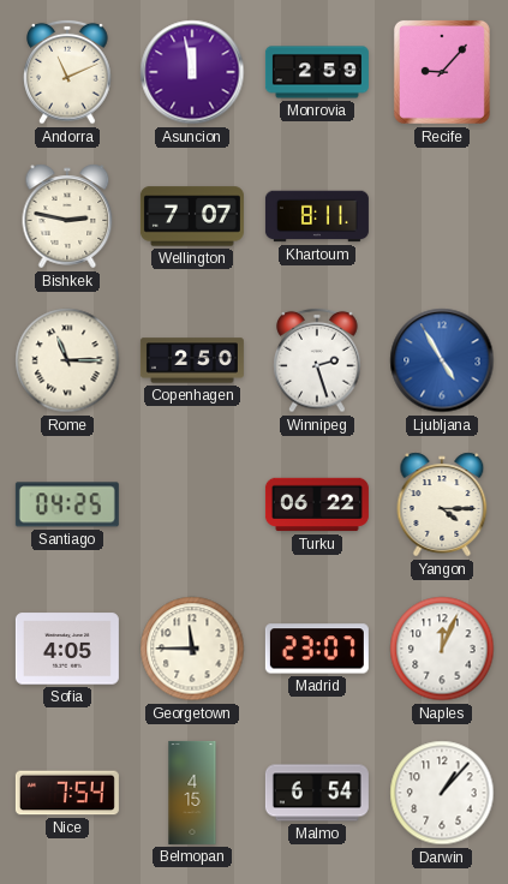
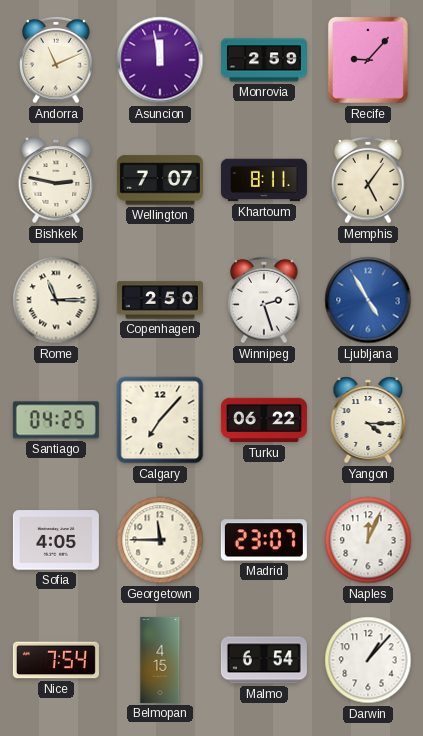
Memphis: none -> 5:06 (368, 180)
Calgary: none -> 7:07 (160, 420)
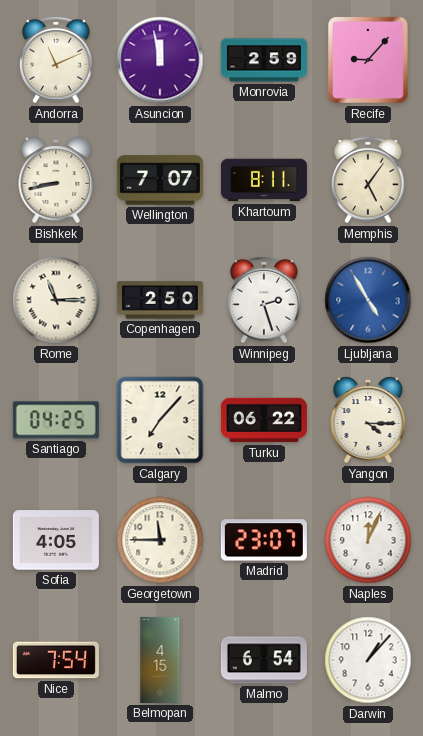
Bishkek: 2:47 -> 8:43 (56, 180)
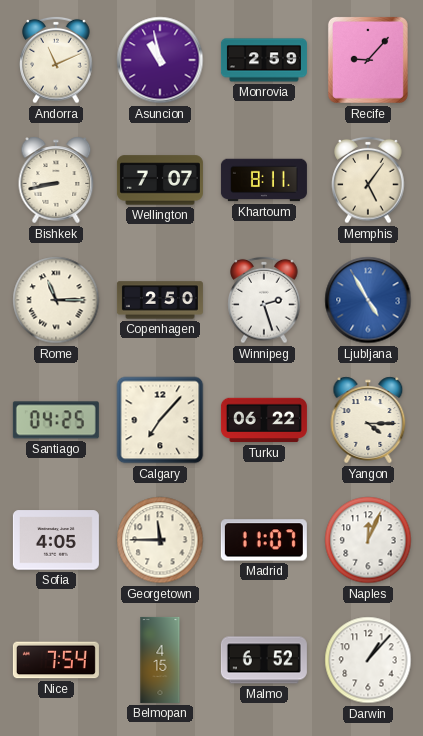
Asuncion: 11:58 -> 10:58 (160, 60)
Madrid: 23:07 -> 11:07 (264, 540)
Malmo: 6:54 -> 6:52 (264, 660)
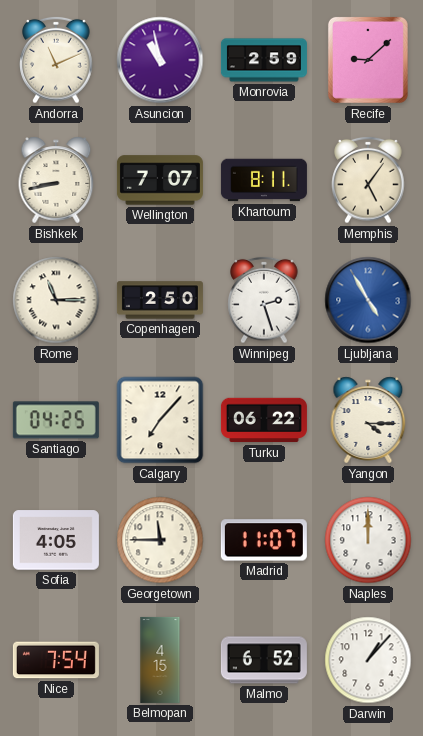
Recife: 9:07 -> 9:08 (368, 60)
Naples: 12:04 -> 12:00 (368, 540)
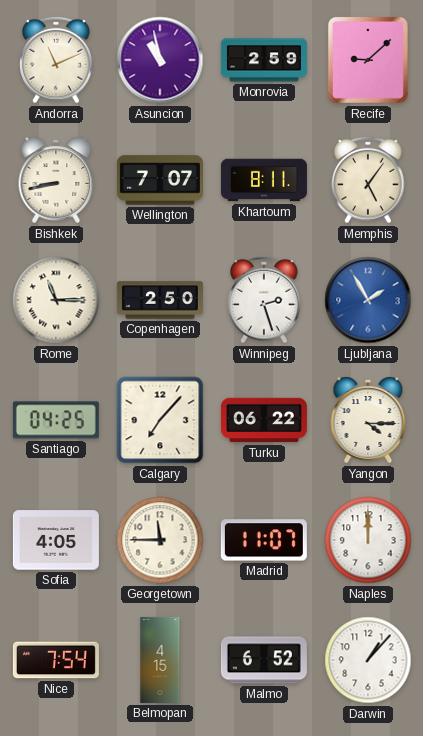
Ljubljana: 4:55 -> 1:55 (368, 300)
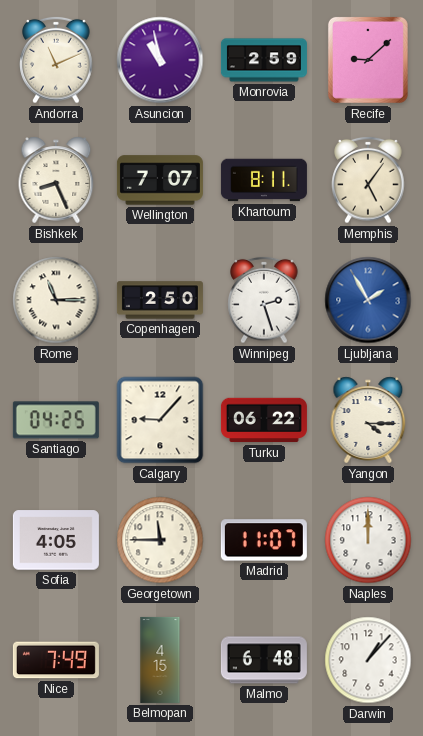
Bishkek: 8:43 -> 8:26 (56, 180)
Calgary: 7:07 -> 9:07 (160, 420)
Nice: 7:54 -> 7:49 (56, 660)
Malmo: 6:52 -> 6:48 (264, 660)
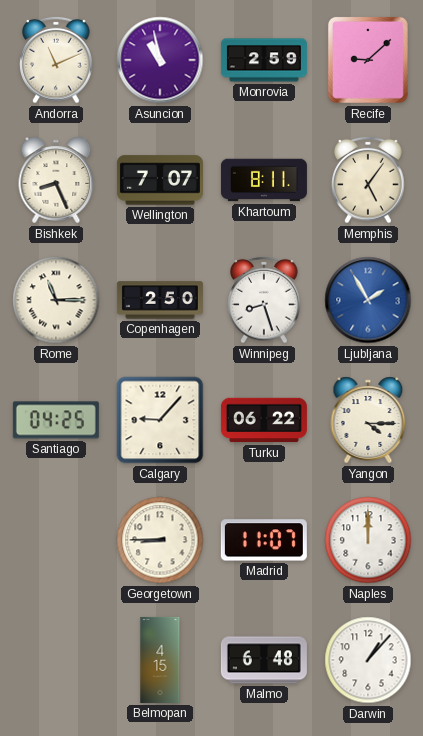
Winnipeg: 2:27 -> 8:27 (264, 300)
Sofia: 4:05 -> none (56, 540)
Georgetown: 11:45 -> 8:45 (160, 540)
Nice: 7:49 -> none (56, 660)
